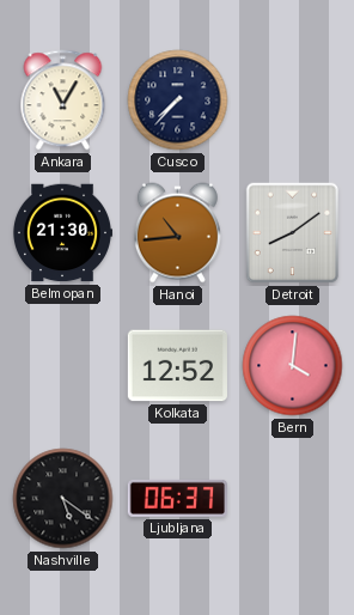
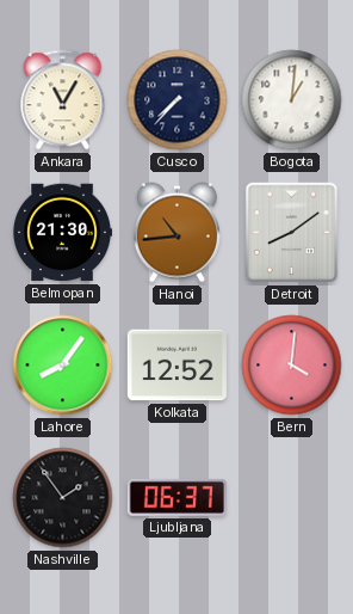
Bogota: none -> 1:01 (292, 100)
Lahore: none -> 8:06 (63, 366)
Nashville: 5:21 -> 1:54 (63, 498)
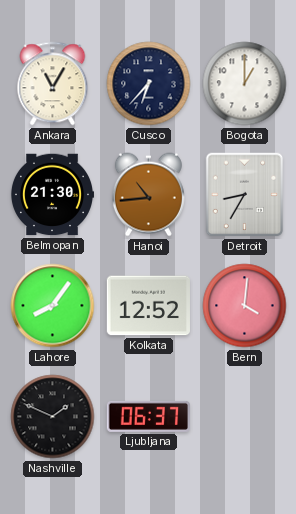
Cusco: 7:37 -> 6:37 (149, 84)
Bogota: 1:01 -> 1:00 (245, 84)
Detroit: 8:09 -> 8:35 (245, 195)
Nashville: 1:54 -> 1:49 (53, 417)
